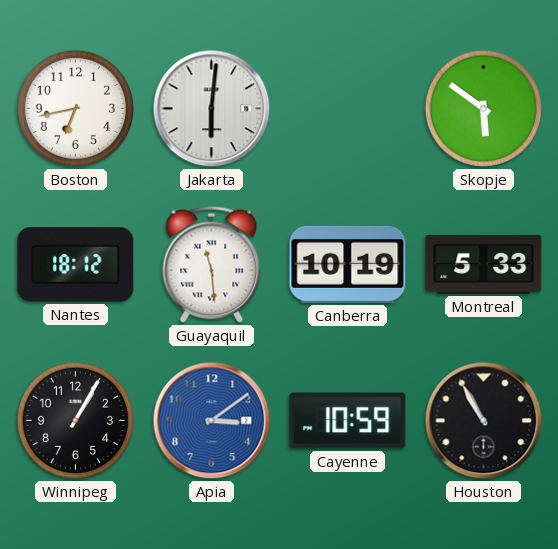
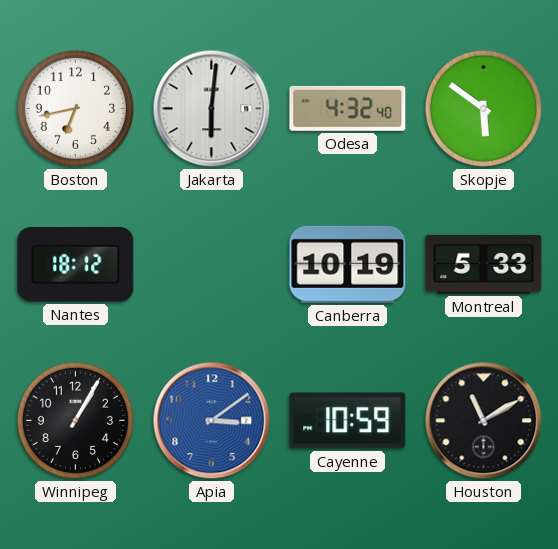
Odesa: none -> 4:32 (348, 108)
Guayaquil: 11:29 -> none (212, 264)
Houston: 10:55 -> 11:10 (484, 421)
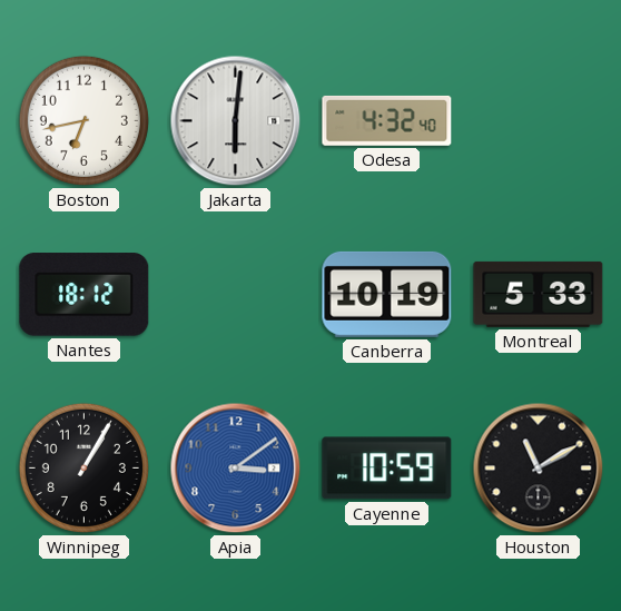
Skopje: 5:51 -> none (483, 108)
